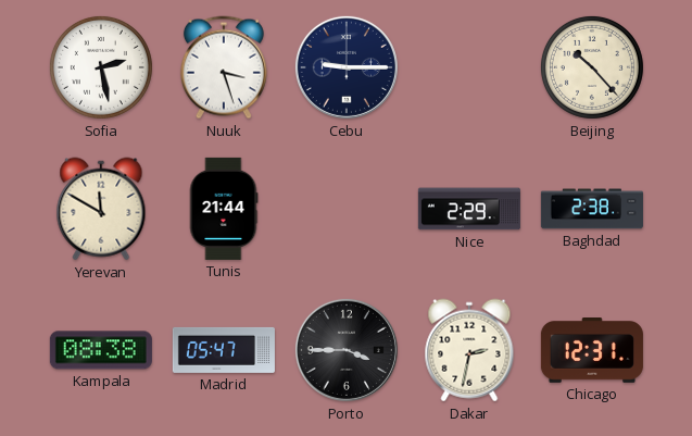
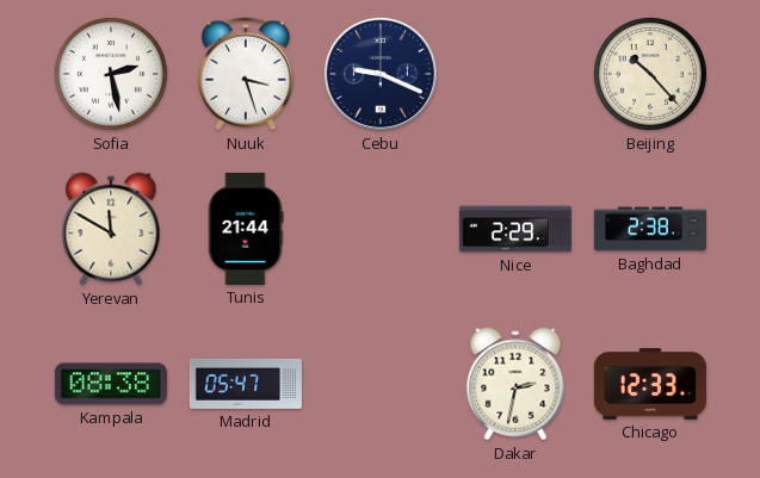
Cebu: 9:15 -> 9:19 (381, 74)
Porto: 3:45 -> none (347, 350)
Chicago: 12:31 -> 12:33 (650, 385)
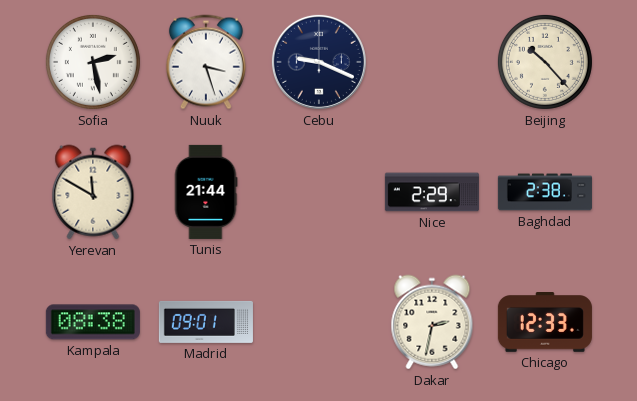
Madrid: 05:47 -> 09:01 (206, 322)
